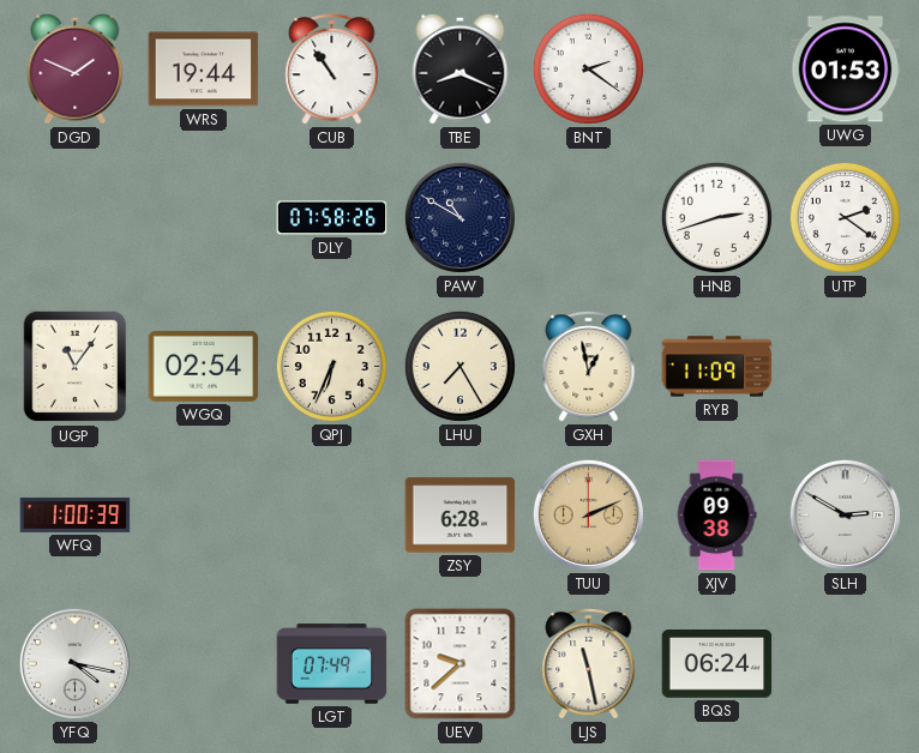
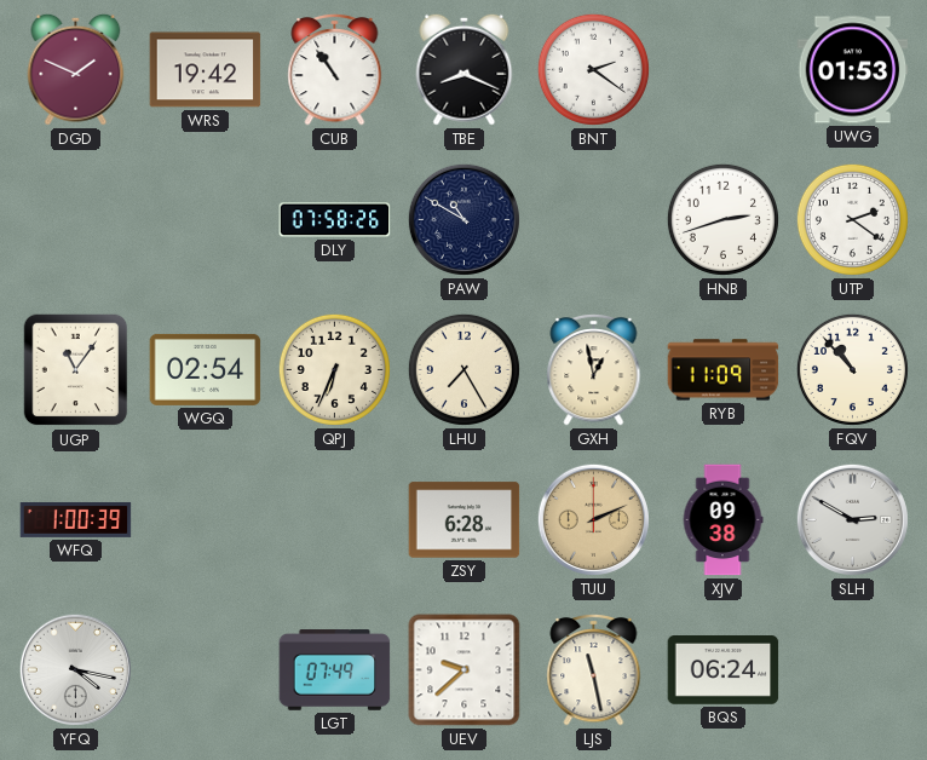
WRS: 19:44 -> 19:42 (206, 70)
FQV: none -> 10:53 (852, 369)
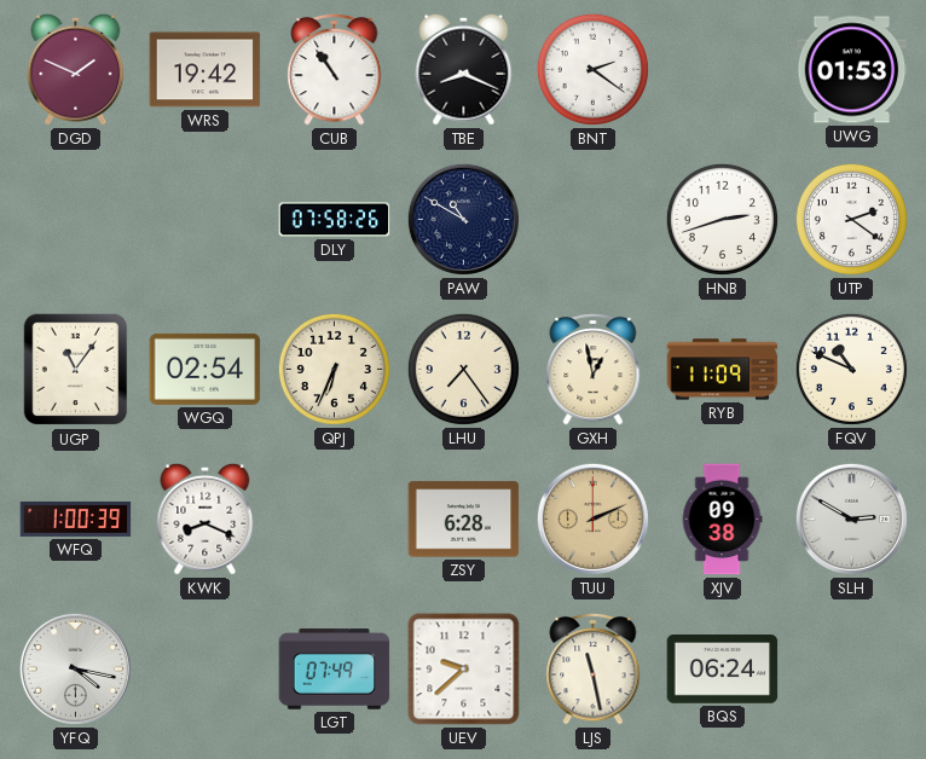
LHU: 7:25 -> 7:24 (463, 369)
FQV: 10:53 -> 10:49 (851, 369)
KWK: none -> 8:19 (206, 518)
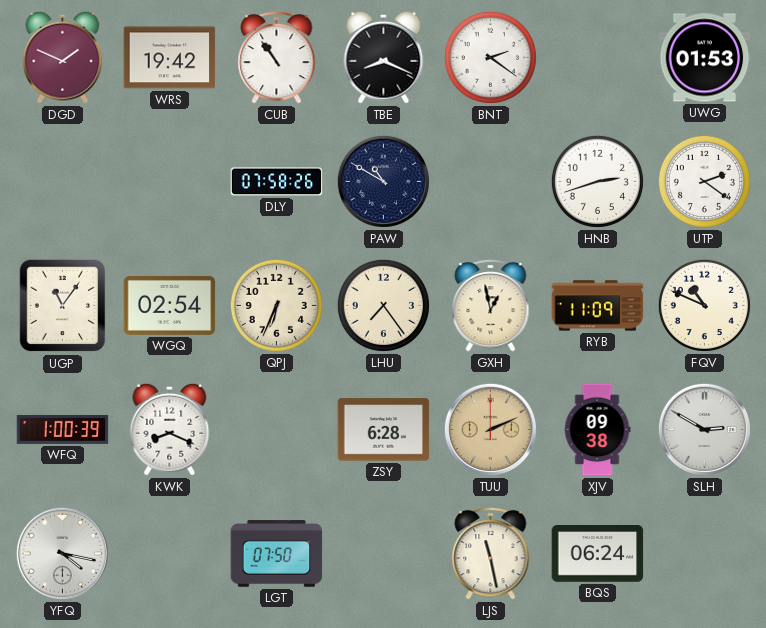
LGT: 07:49 -> 07:50 (277, 554)
UEV: 9:38 -> none (464, 670)
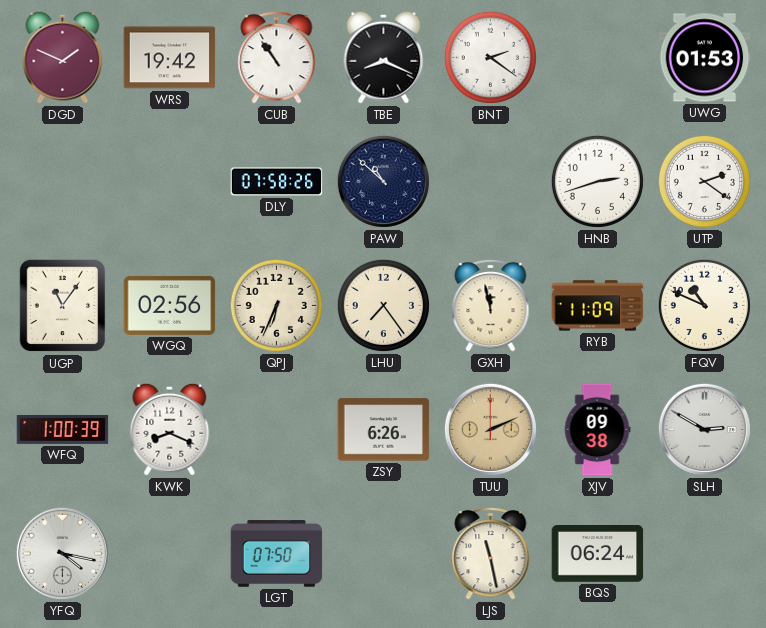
PAW: 10:50 -> 10:52 (383, 181)
WGQ: 02:54 -> 02:56 (170, 305)
GXH: 12:58 -> 11:58 (491, 305)
ZSY: 6:28 -> 6:26 (384, 430)
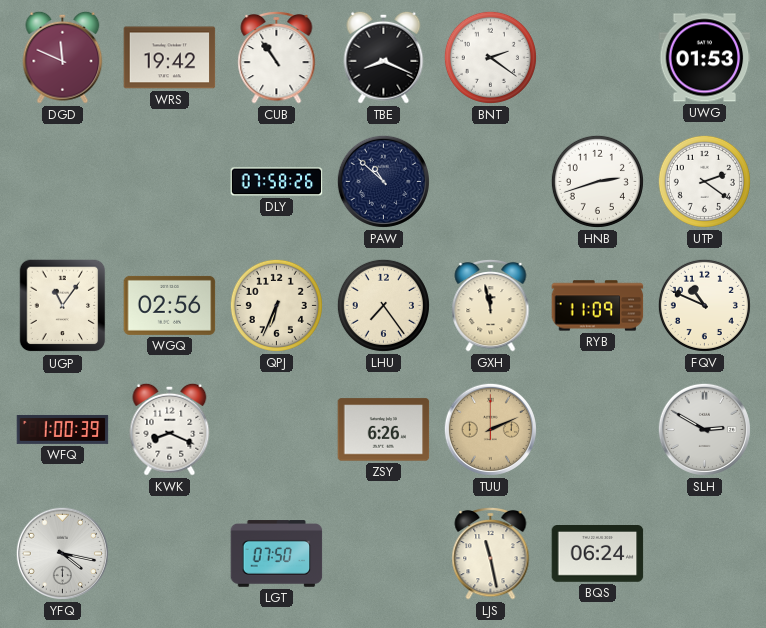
DGD: 1:49 -> 11:49 (63, 57)
XJV: 09:38 -> none (597, 430)
